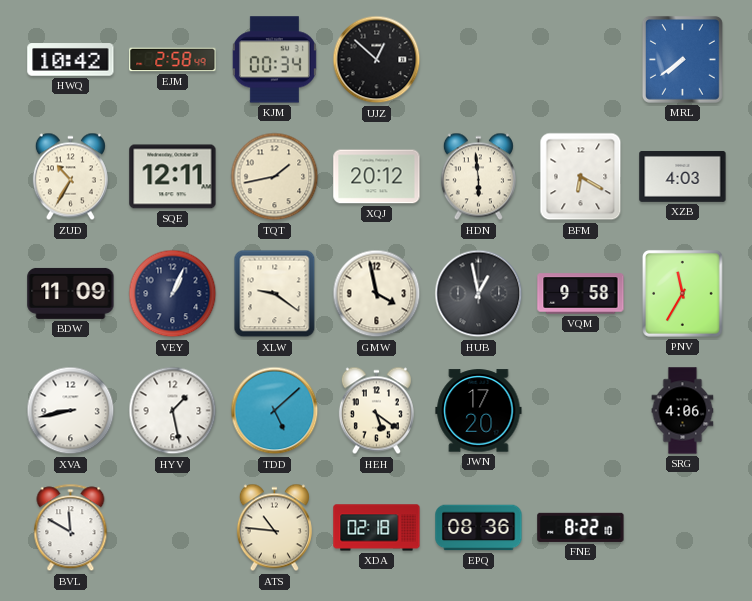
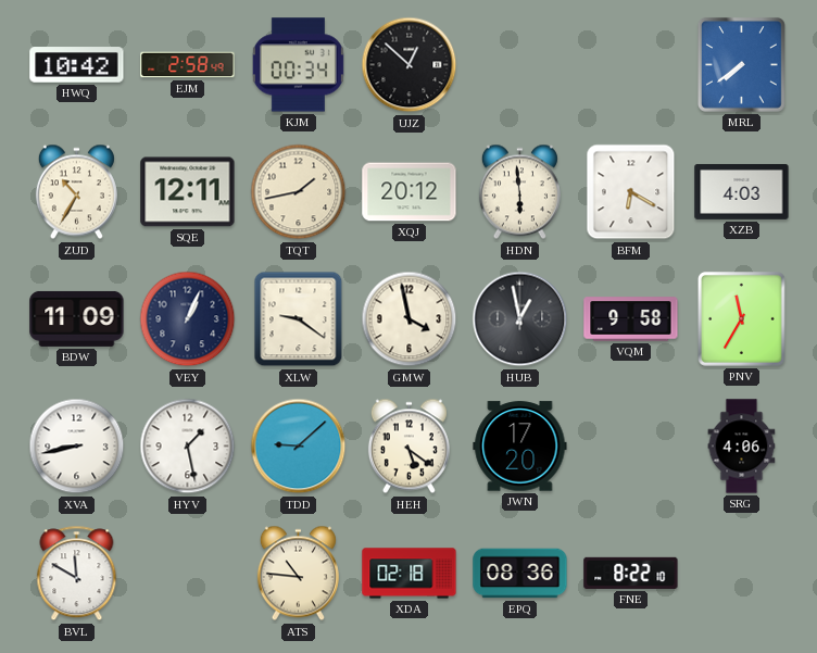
TDD: 5:08 -> 9:08 (299, 447)
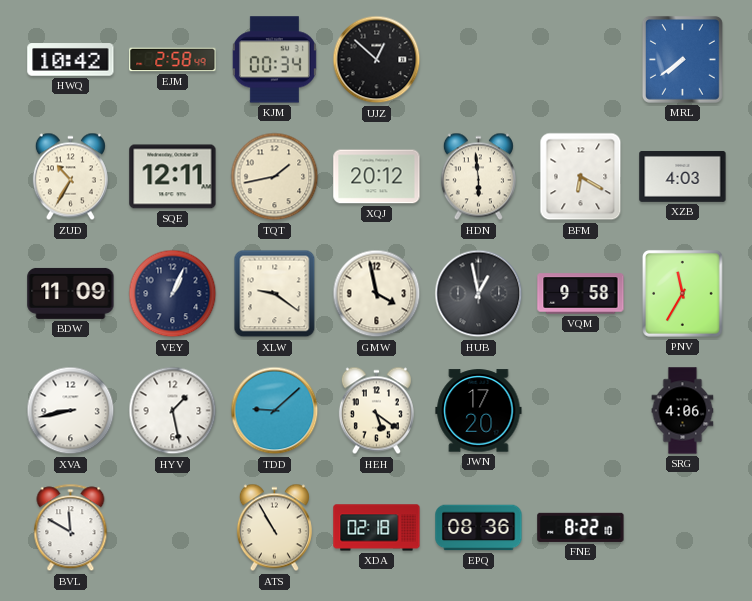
ATS: 10:46 -> 10:55 (274, 528)
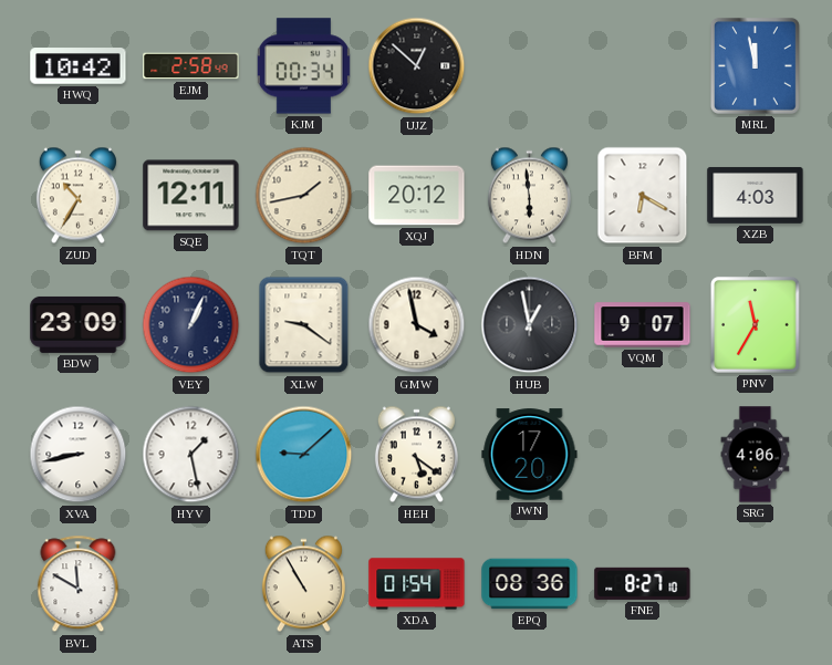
MRL: 7:39 -> 11:58 (755, 65)
BDW: 11:09 -> 23:09 (79, 324)
VQM: 9:58 -> 9:07 (643, 325)
XDA: 02:18 -> 01:54 (417, 584)
FNE: 8:22 -> 8:27 (643, 583)
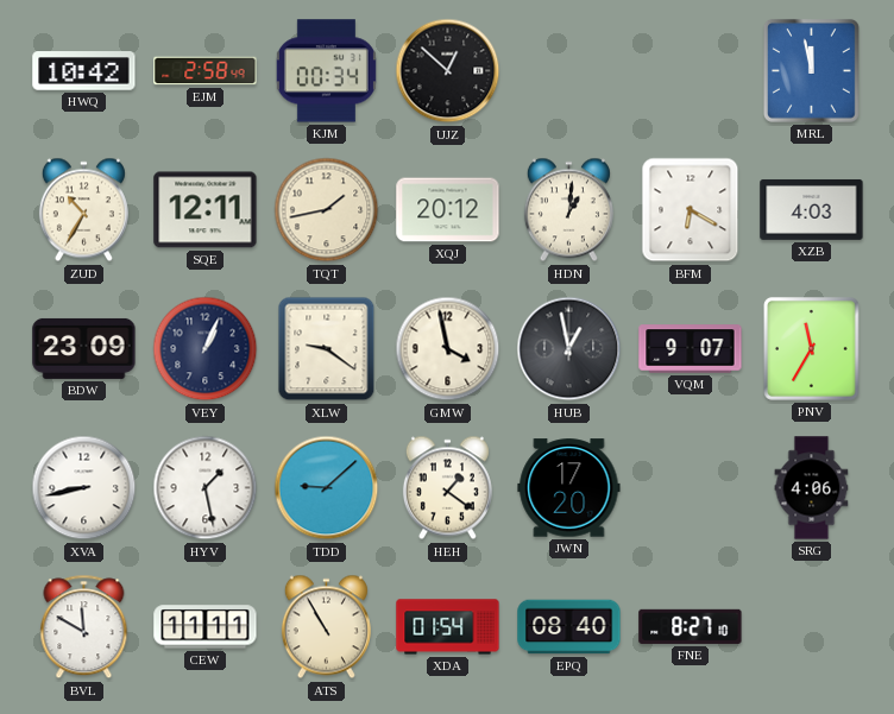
HDN: 5:59 -> 1:01 (568, 210)
HEH: 5:21 -> 1:21 (447, 488)
CEW: none -> 11:11 (206, 627)
EPQ: 08:36 -> 08:40 (569, 627)
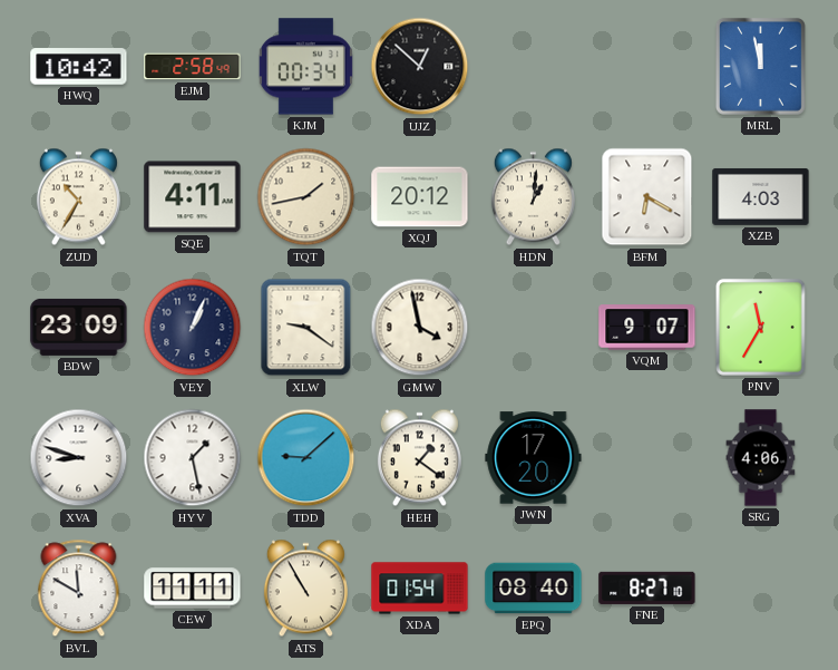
SQE: 12:11 -> 4:11 (193, 197)
HUB: 12:58 -> none (569, 349)
XVA: 8:43 -> 8:48 (79, 458)
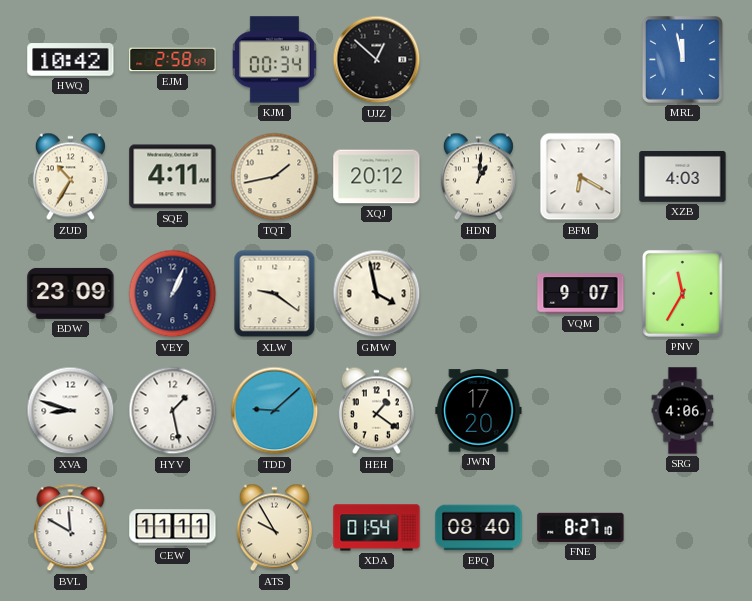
ATS: 10:55 -> 9:55 (274, 528)
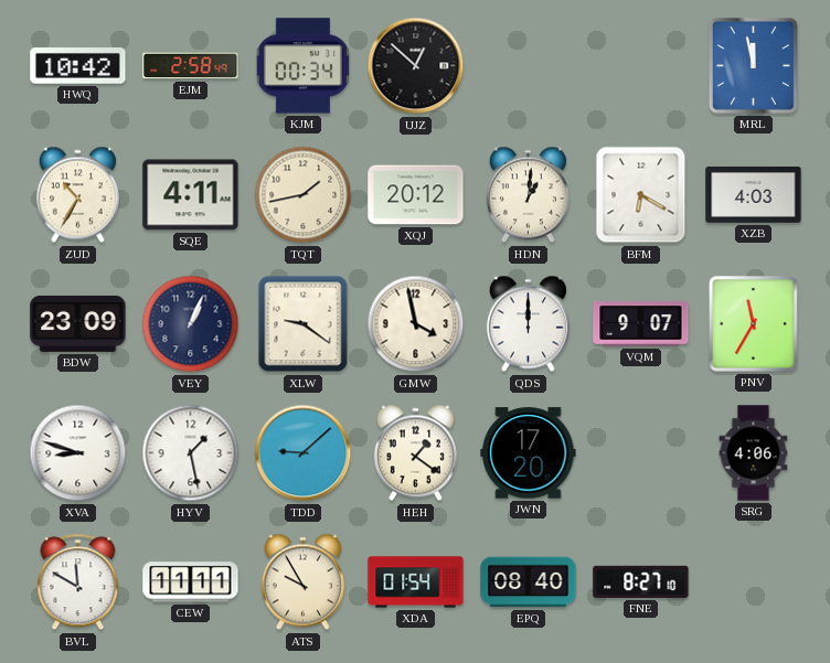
QDS: none -> 12:00 (528, 324)
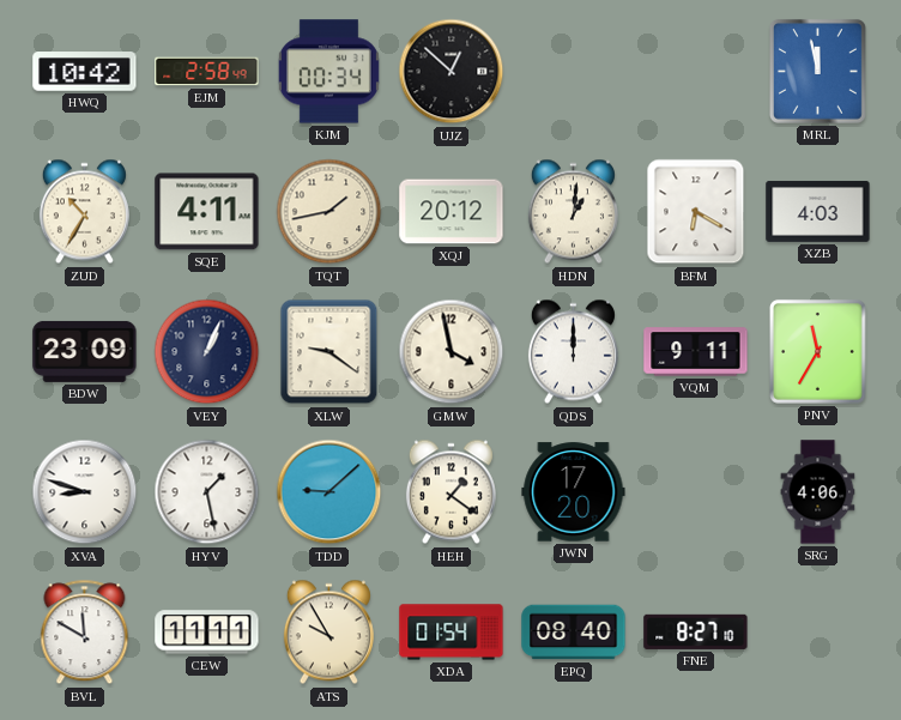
VQM: 9:07 -> 9:11 (696, 352)
